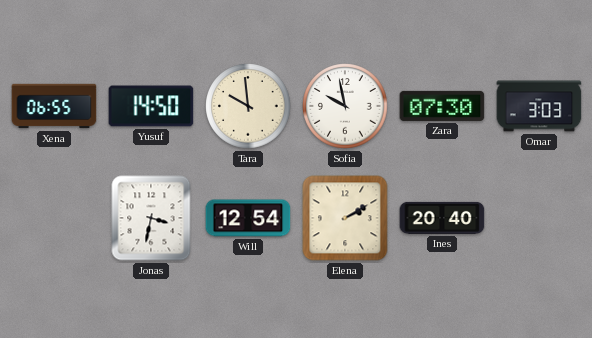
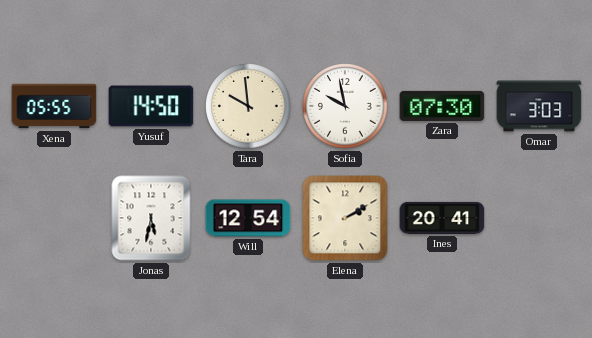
Xena: 06:55 -> 05:55 (54, 106)
Jonas: 3:32 -> 5:32 (151, 218)
Ines: 20:40 -> 20:41 (442, 218)
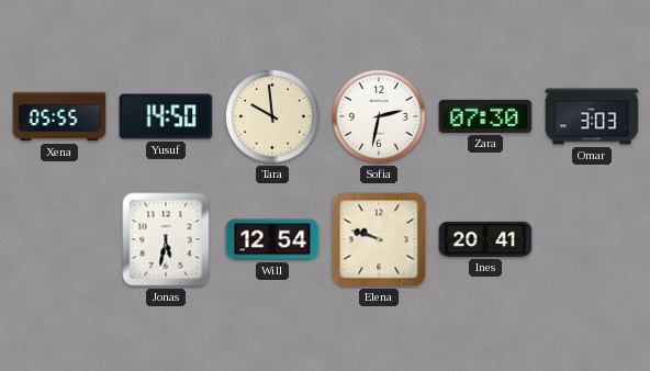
Sofia: 9:58 -> 2:32 (379, 116)
Elena: 2:10 -> 9:48 (379, 239)
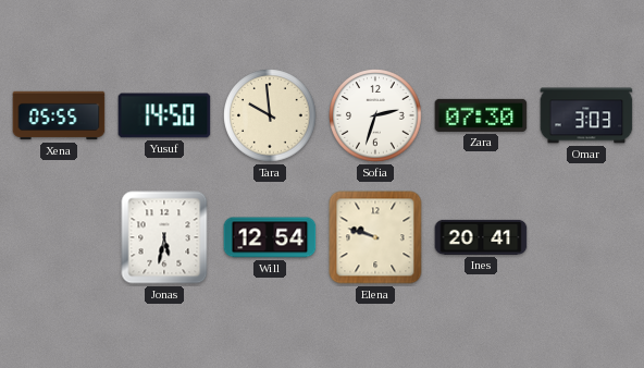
Sofia: 2:32 -> 2:33 (375, 115)
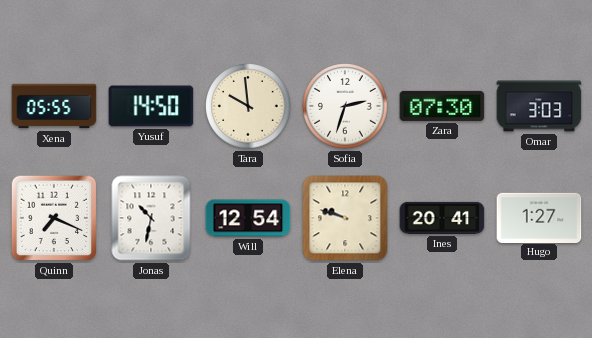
Quinn: none -> 7:19 (54, 218)
Jonas: 5:32 -> 10:32 (151, 218)
Hugo: none -> 1:27 (539, 217)
